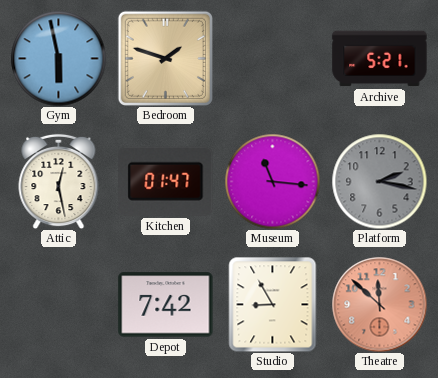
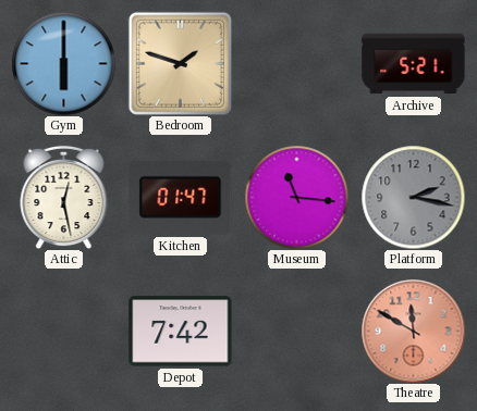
Gym: 5:58 -> 6:00 (63, 63)
Studio: 8:55 -> none (273, 304)
Theatre: 11:52 -> 11:50 (413, 331)
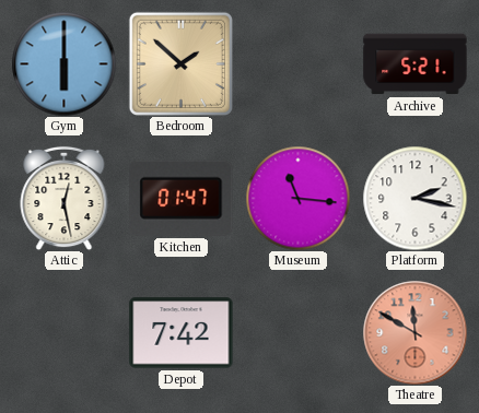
Bedroom: 1:48 -> 1:52 (180, 63)
Platform dial: grey -> white (414, 198)
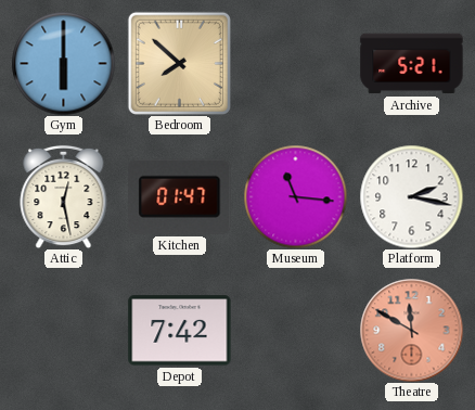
Bedroom: 1:52 -> 7:52 (179, 63)
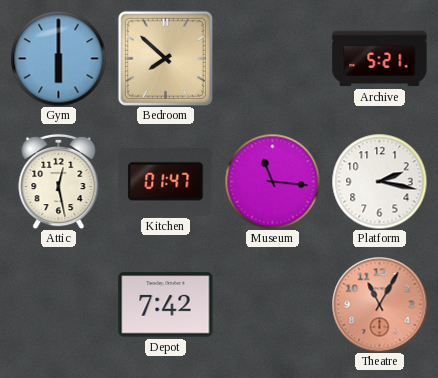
Theatre: 11:50 -> 11:05 (379, 304)
